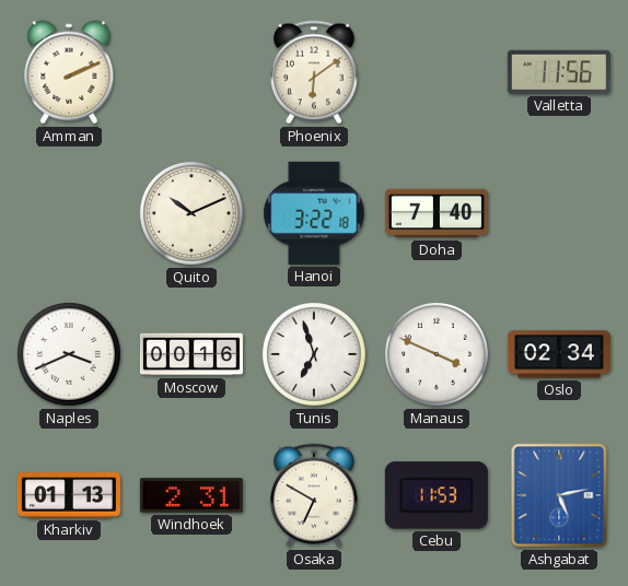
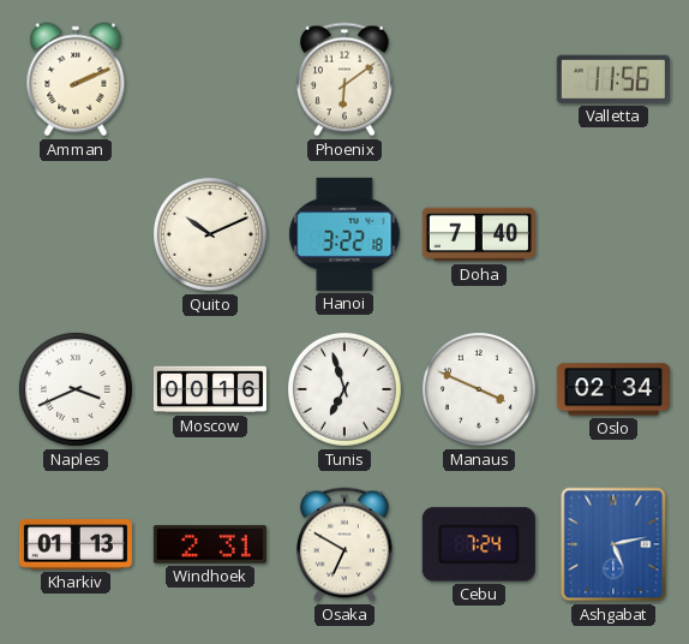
Cebu: 11:53 -> 7:24 (479, 544)
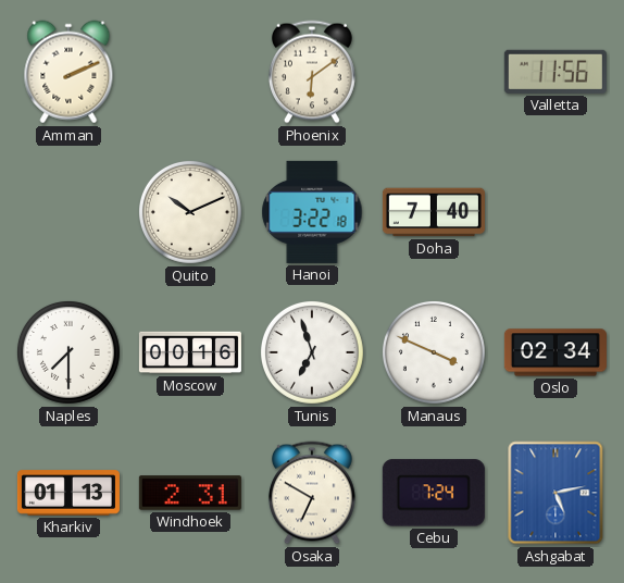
Naples: 3:41 -> 7:30 (68, 352)
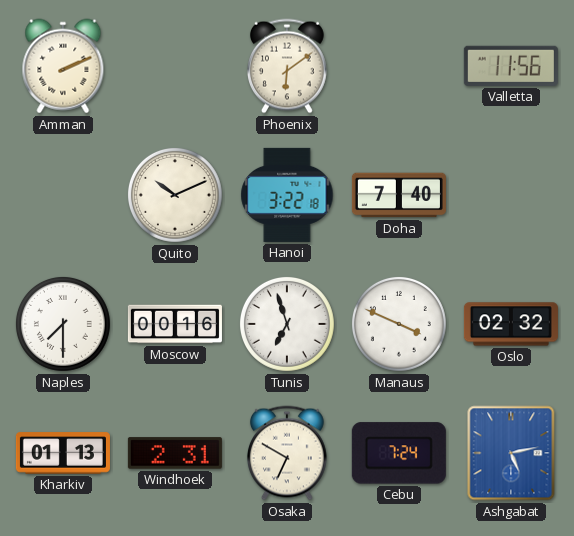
Oslo: 02:34 -> 02:32 (511, 324)
